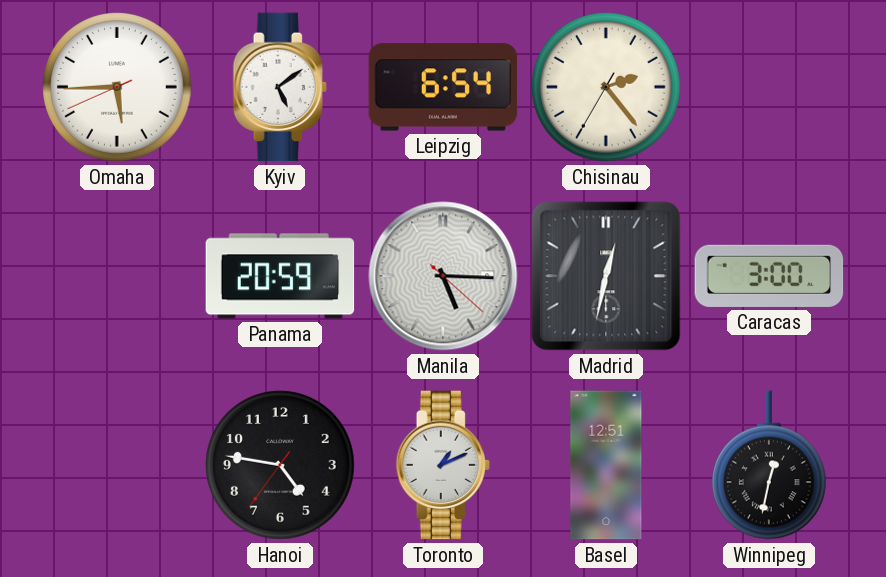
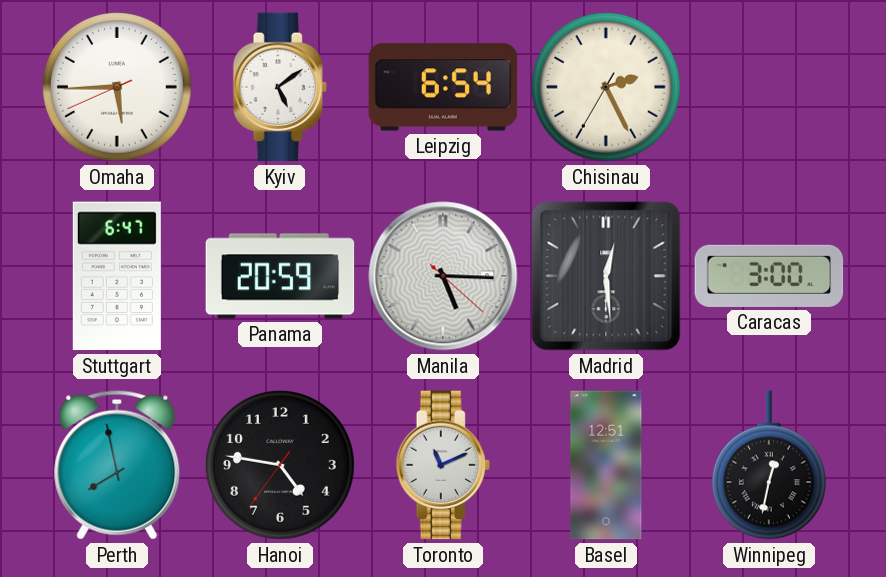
Chisinau: 2:23 -> 2:25 (607, 88)
Stuttgart: none -> 6:47 (117, 276)
Madrid: 12:32 -> 12:29 (606, 276)
Perth: none -> 7:58 (117, 465)
Toronto: 1:11 -> 11:11 (443, 465)
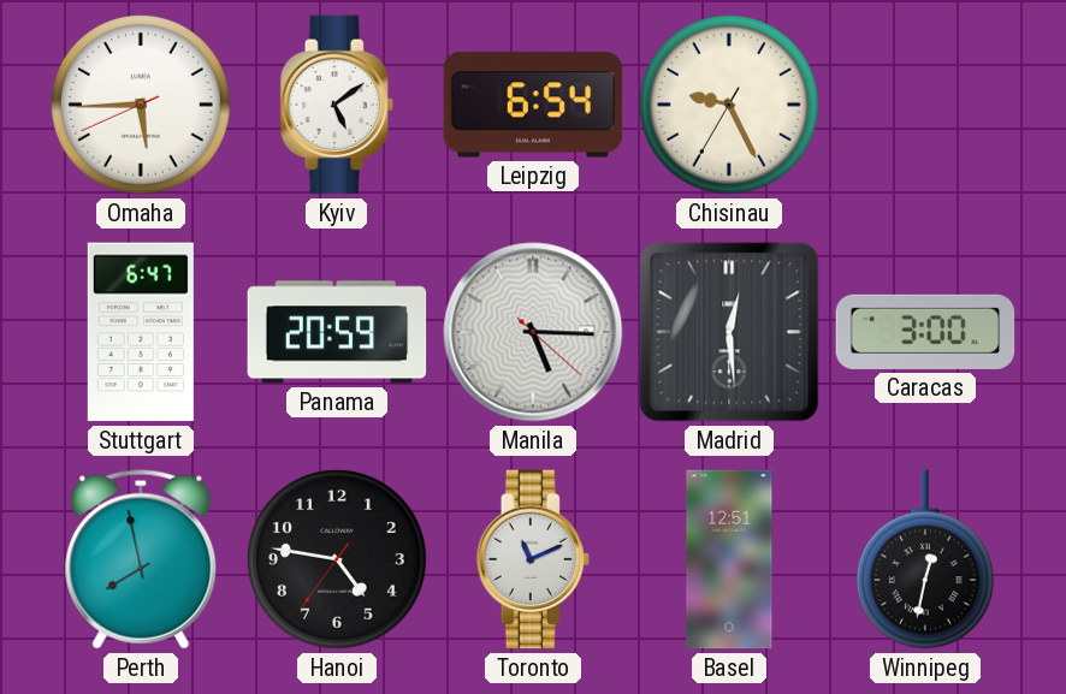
Chisinau: 2:25 -> 9:25 (730, 106)
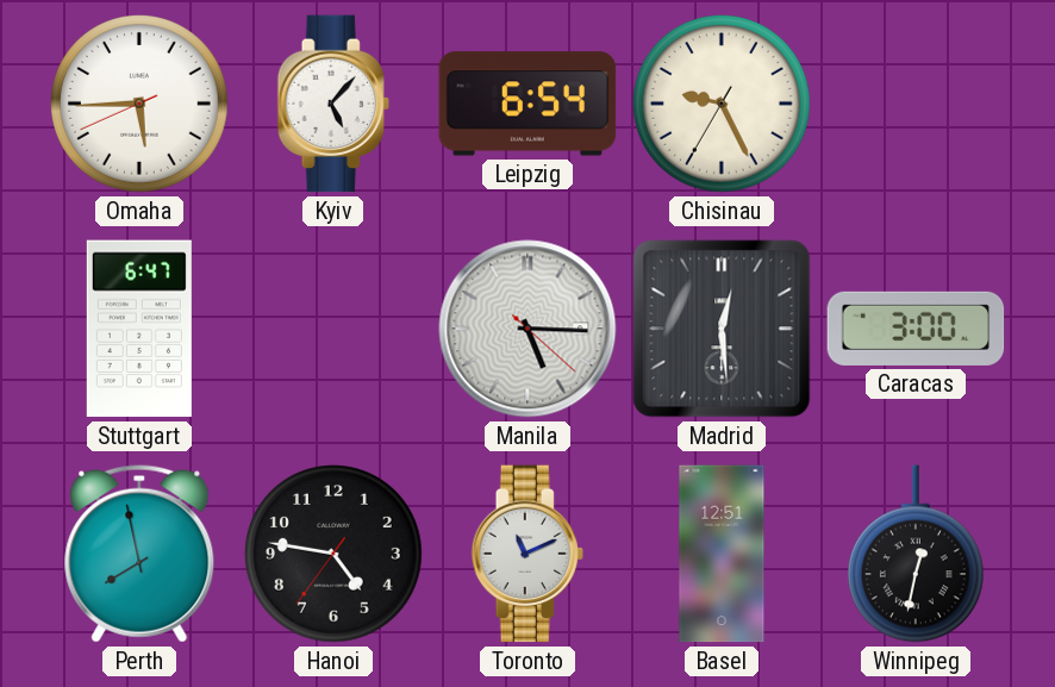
Kyiv: 5:09 -> 5:07 (333, 104)
Panama: 20:59 -> none (337, 332)
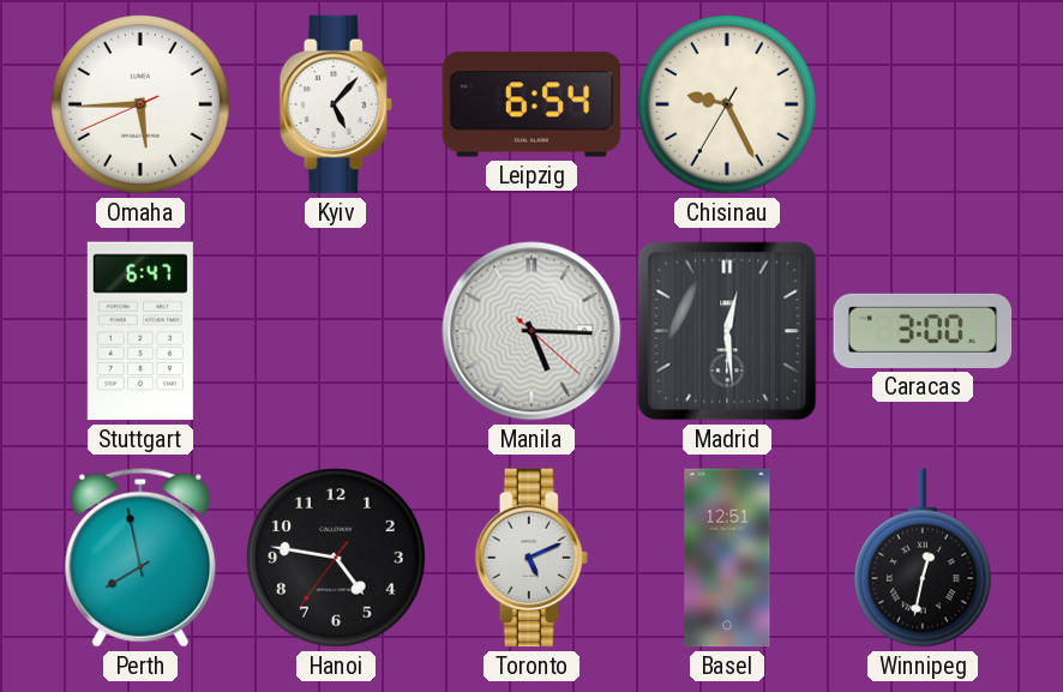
Toronto: 11:11 -> 5:11 (531, 558)
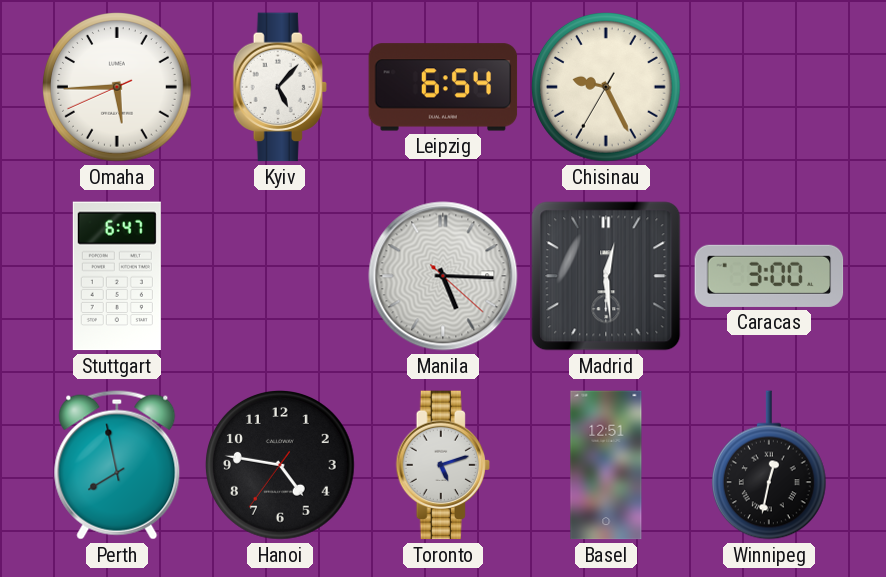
Toronto: 5:11 -> 5:12 (443, 465)
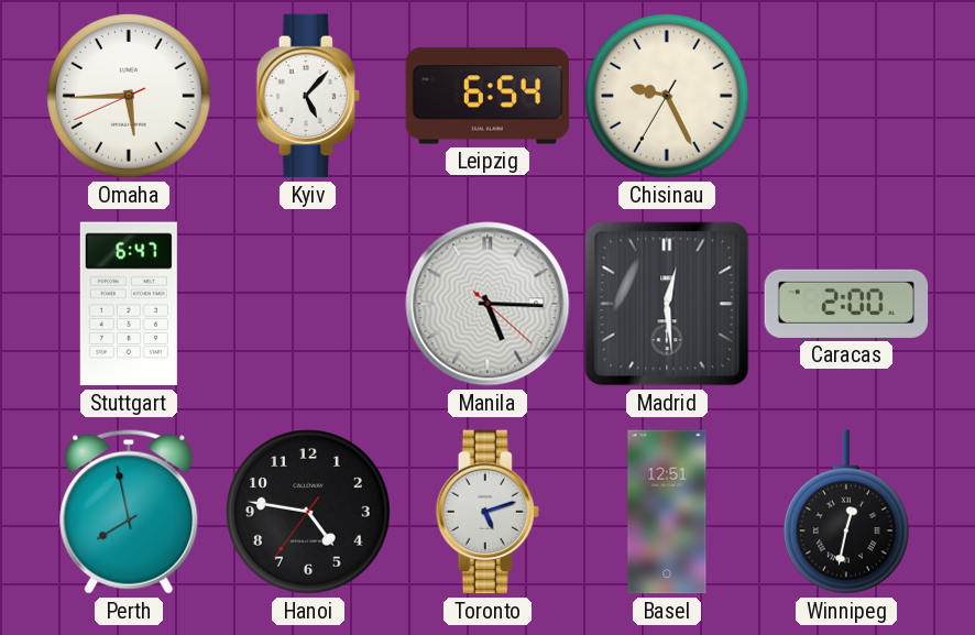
Caracas: 3:00 -> 2:00 (846, 304)
